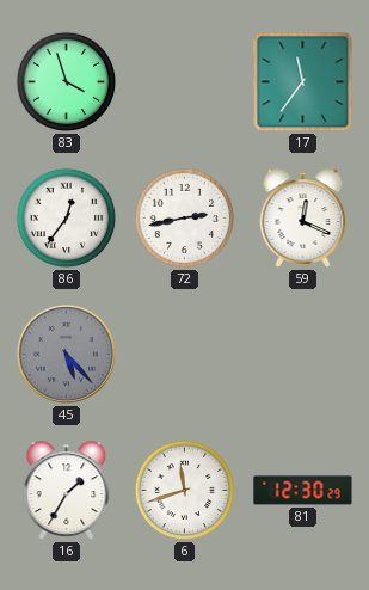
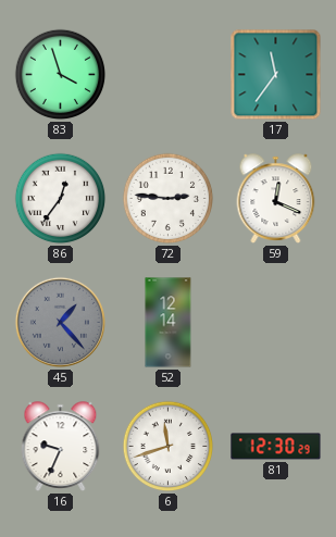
72: 2:43 -> 2:46 (169, 199)
45: 5:23 -> 1:23 (60, 322)
52: none -> 12:14 (169, 323)
16: 1:35 -> 9:34 (61, 447)
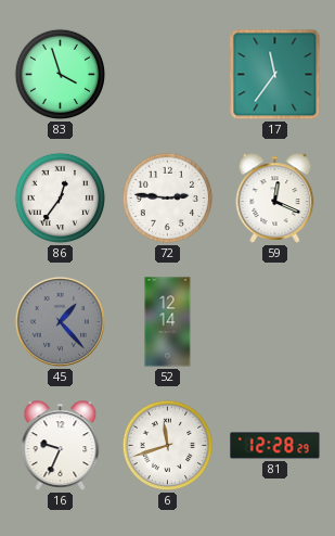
81: 12:30 -> 12:28 (275, 446)
